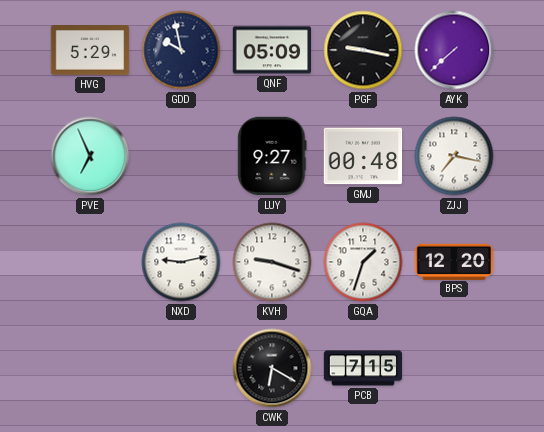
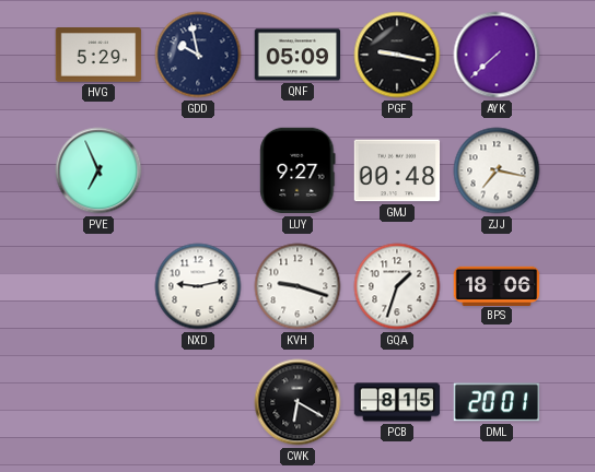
BPS: 12:20 -> 18:06 (497, 285)
PCB: 7:15 -> 8:15 (397, 402)
DML: none -> 20:01 (495, 402)
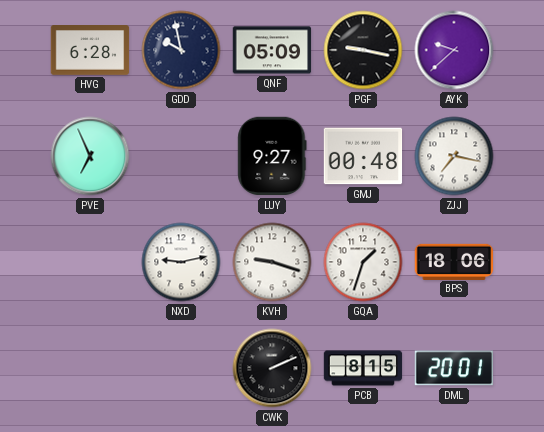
HVG: 5:29 -> 6:28 (90, 51)
AYK: 7:38 -> 9:38 (454, 50)
CWK: 6:20 -> 2:11 (272, 368)
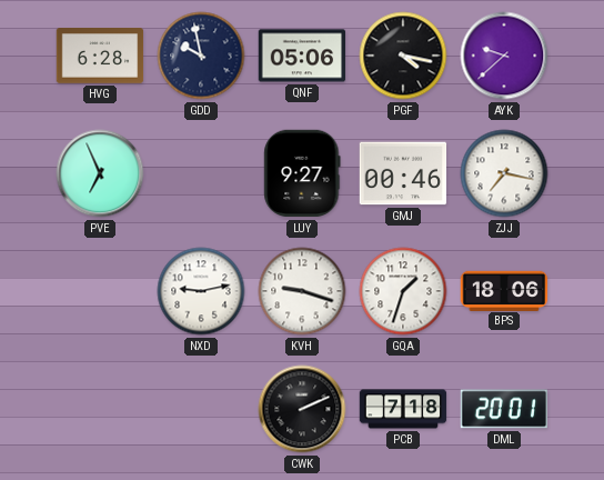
QNF: 05:09 -> 05:06 (302, 56)
PGF: 9:17 -> 4:17 (403, 56)
GMJ: 00:48 -> 00:46 (403, 173)
PCB: 8:15 -> 7:18 (403, 409)
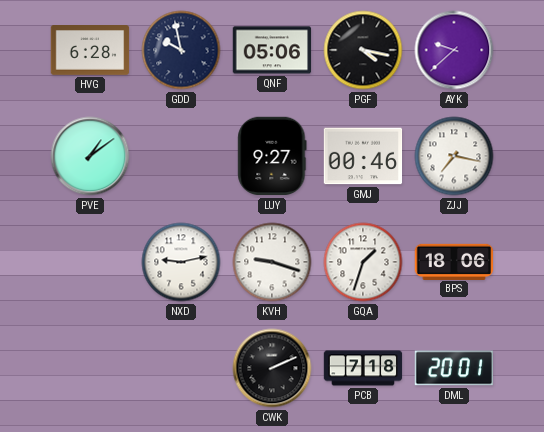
PVE: 6:56 -> 1:09 (90, 156)
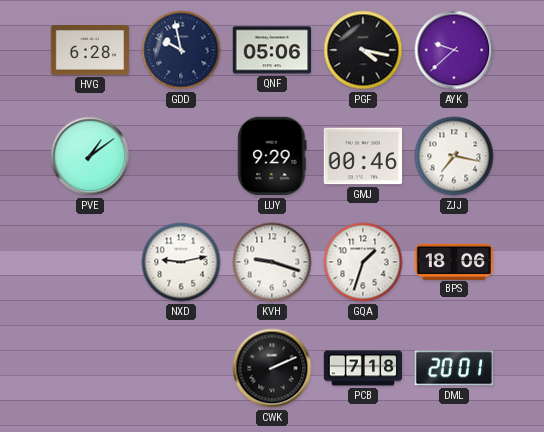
LUY: 9:27 -> 9:29 (272, 156)
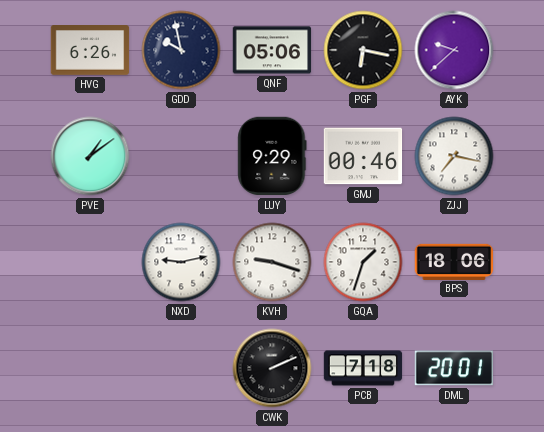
HVG: 6:28 -> 6:26 (90, 51)
PGF: 4:17 -> 6:17 (363, 50)
